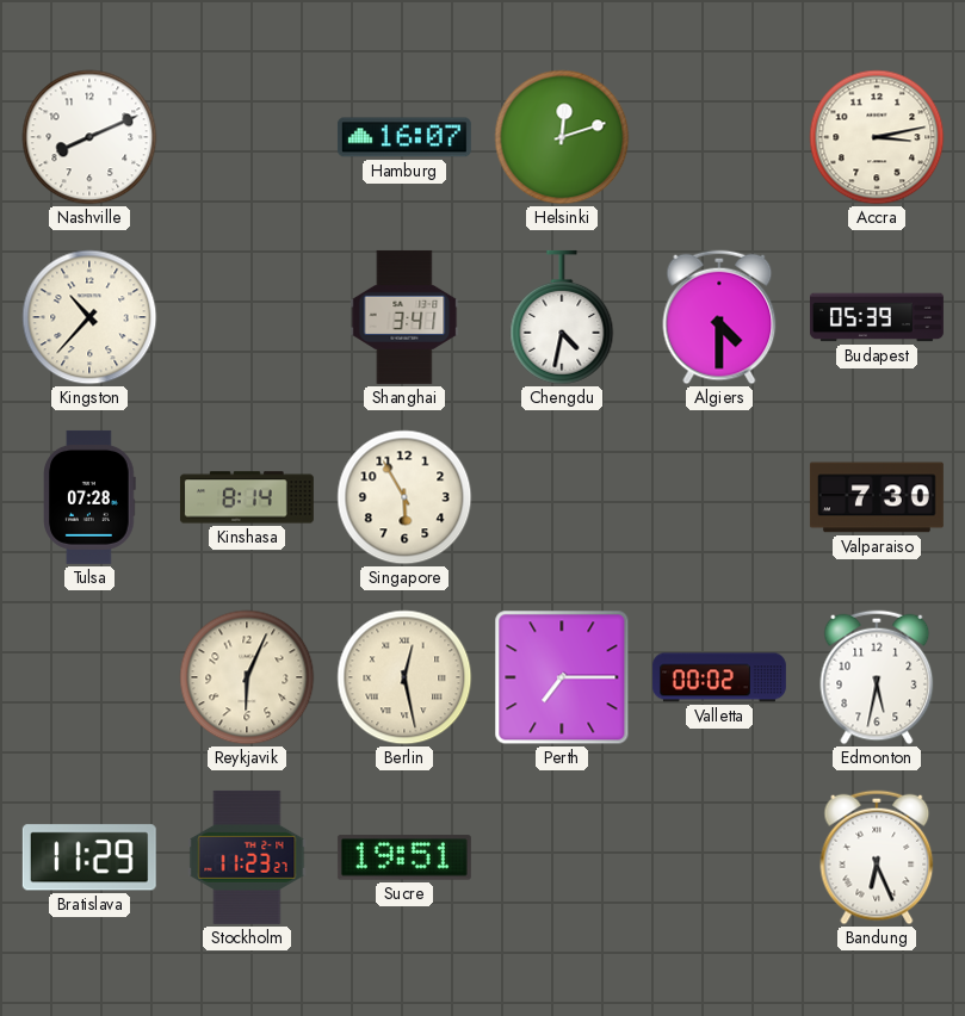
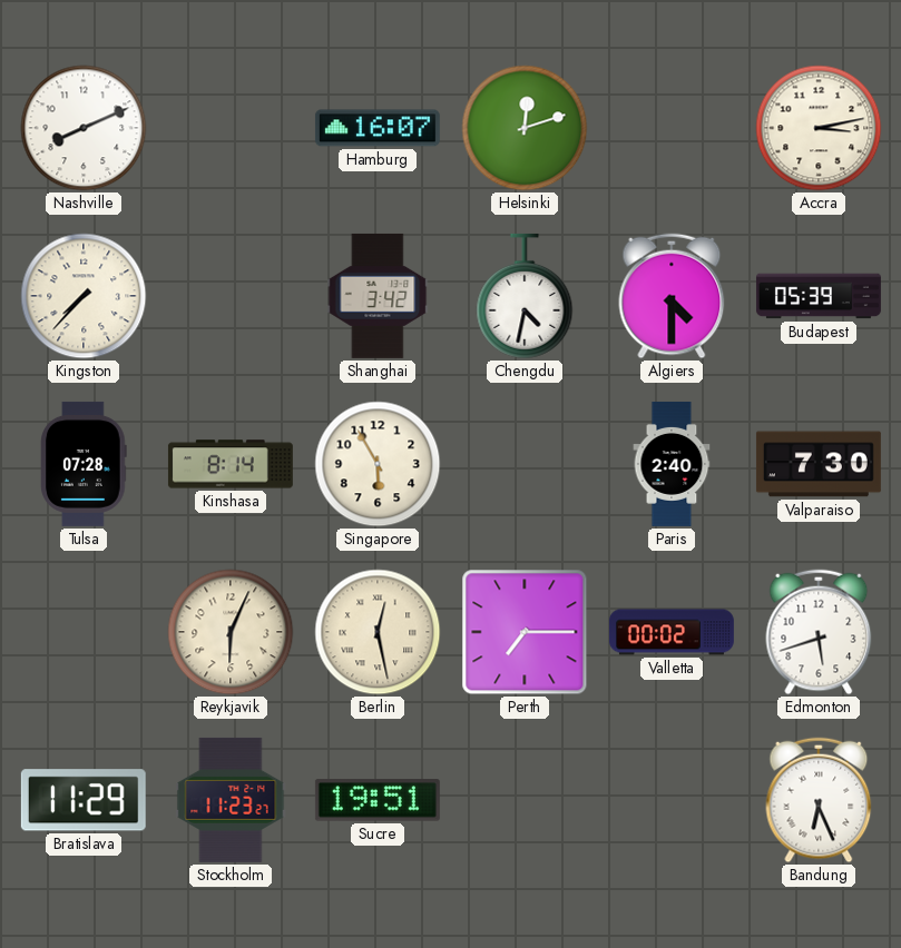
Kingston: 10:37 -> 7:37 (84, 296)
Shanghai: 3:41 -> 3:42 (378, 296)
Paris: none -> 2:40 (672, 464)
Edmonton: 5:32 -> 5:42 (819, 632)
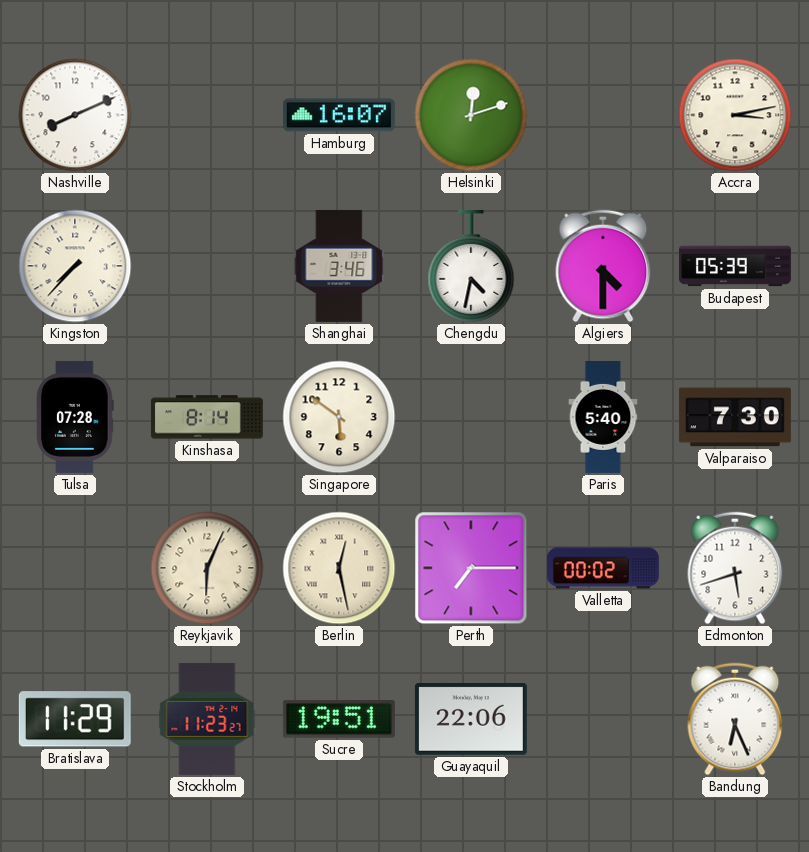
Shanghai: 3:42 -> 3:46 (339, 266)
Singapore: 5:55 -> 5:51 (339, 417)
Paris: 2:40 -> 5:40 (603, 417)
Guayaquil: none -> 22:06 (471, 720)
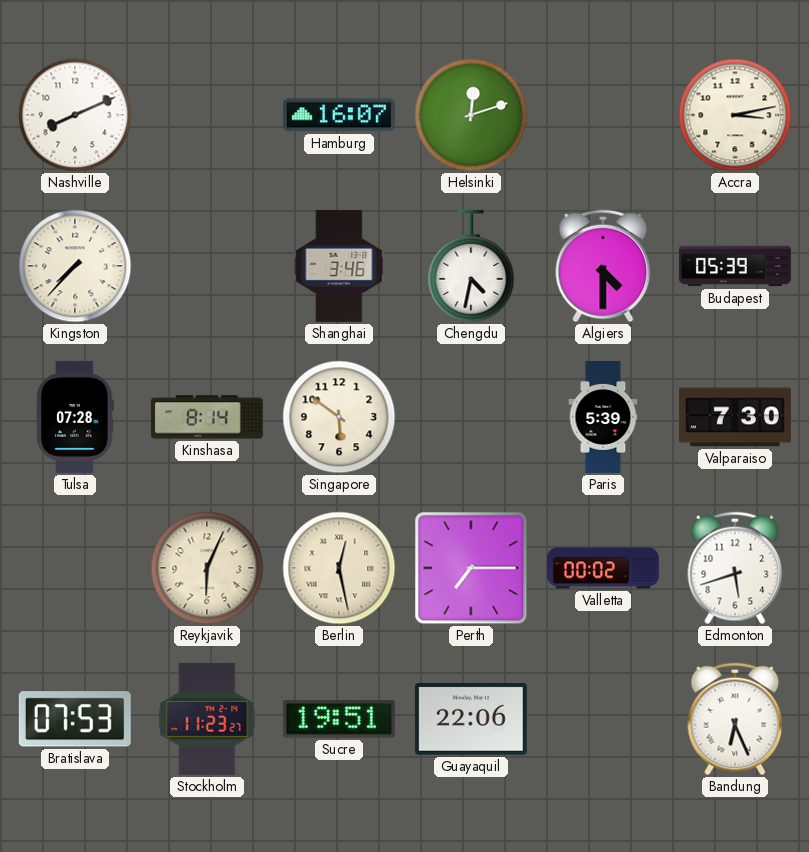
Paris: 5:40 -> 5:39 (603, 417)
Bratislava: 11:29 -> 07:53 (75, 719)
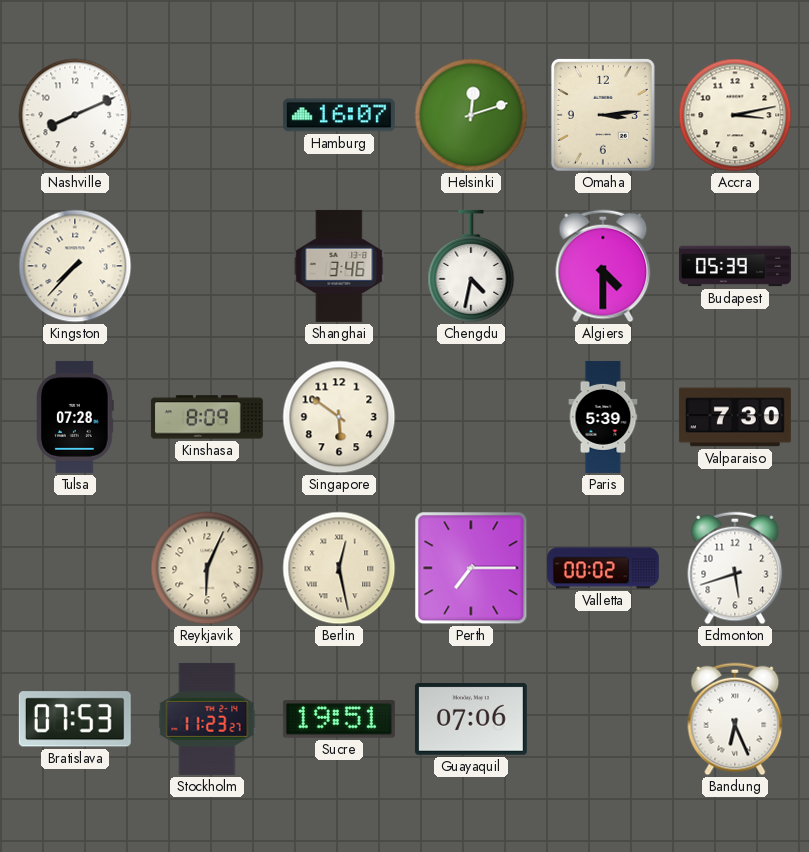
Omaha: none -> 3:14 (603, 115)
Kinshasa: 8:14 -> 8:09 (207, 417)
Guayaquil: 22:06 -> 07:06 (471, 720)
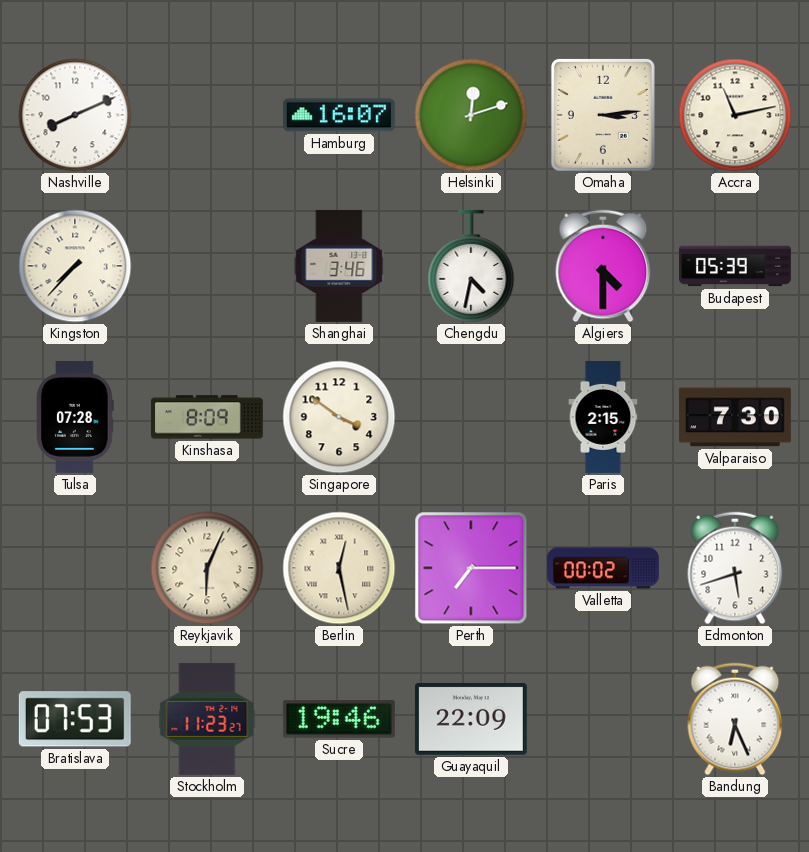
Accra: 3:13 -> 11:13 (735, 115)
Singapore: 5:51 -> 3:51 (339, 417)
Paris: 5:39 -> 2:15 (603, 417)
Sucre: 19:51 -> 19:46 (339, 719)
Guayaquil: 07:06 -> 22:09 (471, 720)
